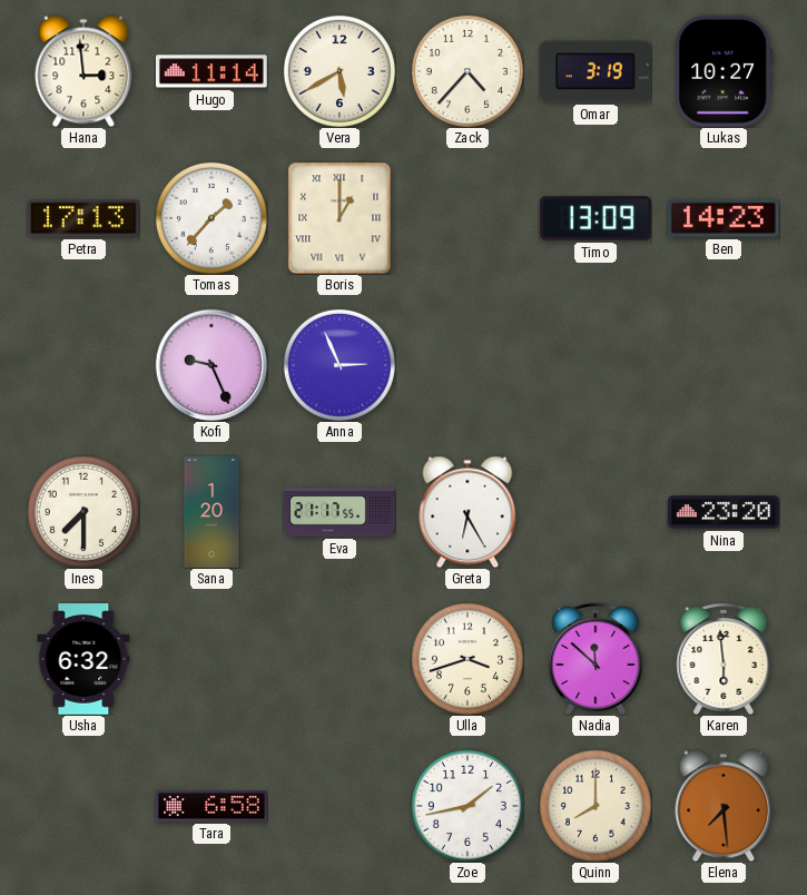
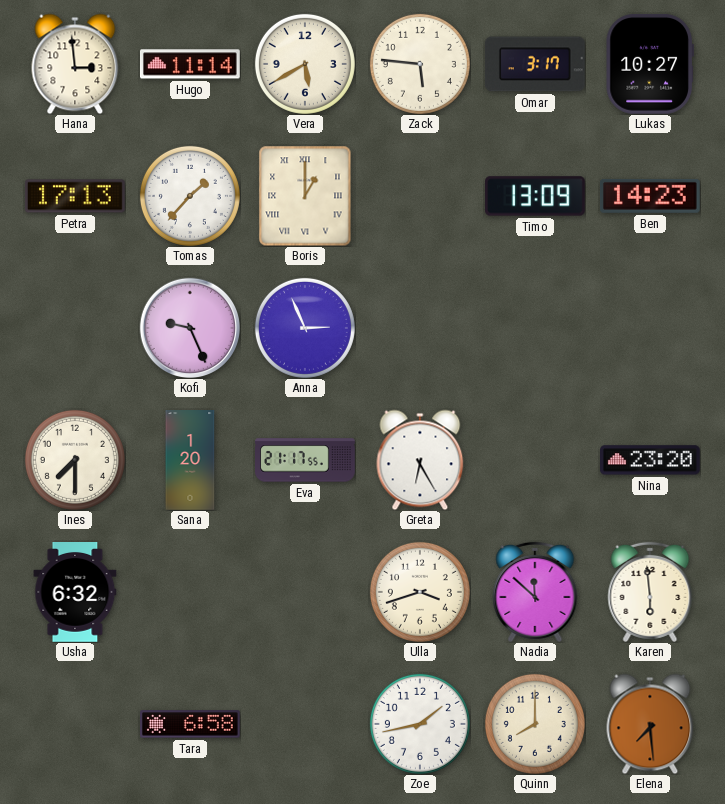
Zack: 4:37 -> 5:46 (420, 64)
Omar: 3:19 -> 3:17 (535, 64)
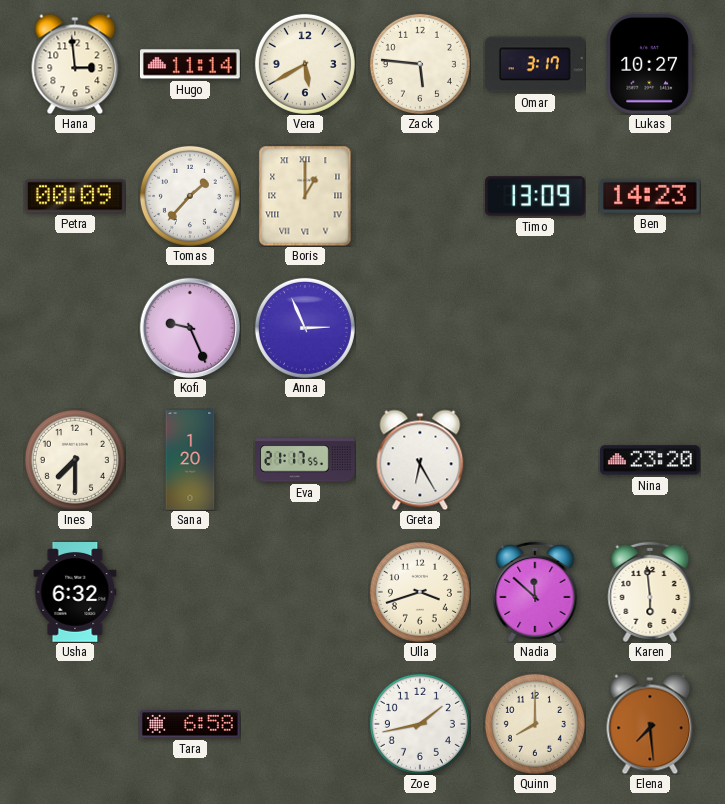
Petra: 17:13 -> 00:09 (76, 196)
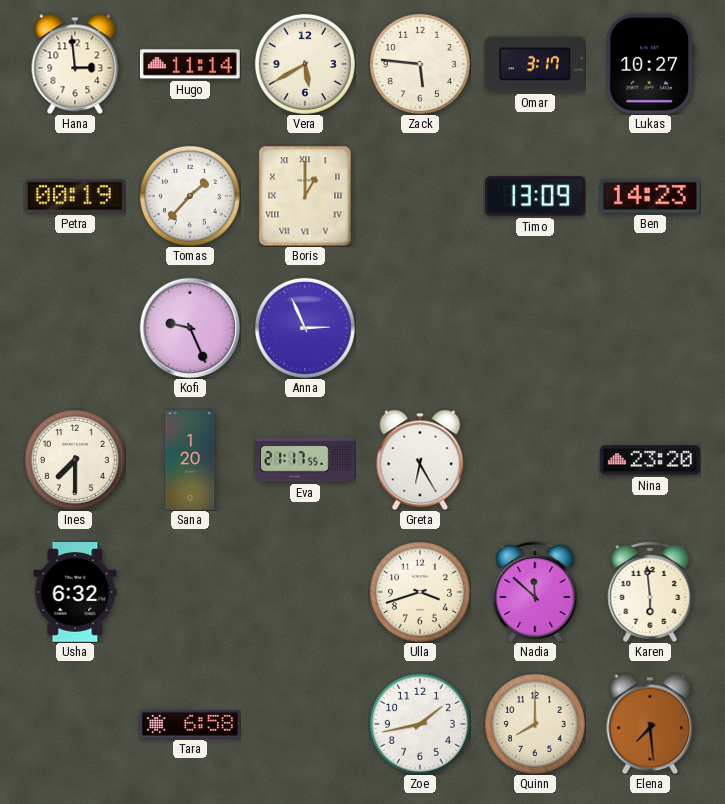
Petra: 00:09 -> 00:19 (76, 196)
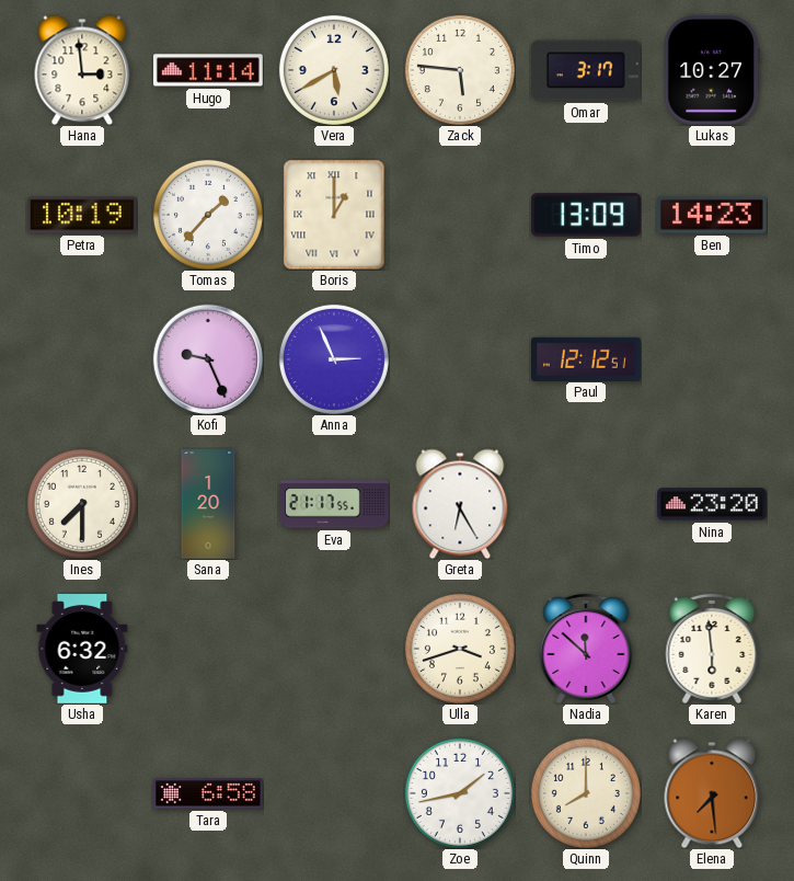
Petra: 00:19 -> 10:19 (83, 215)
Paul: none -> 12:12 (587, 358)
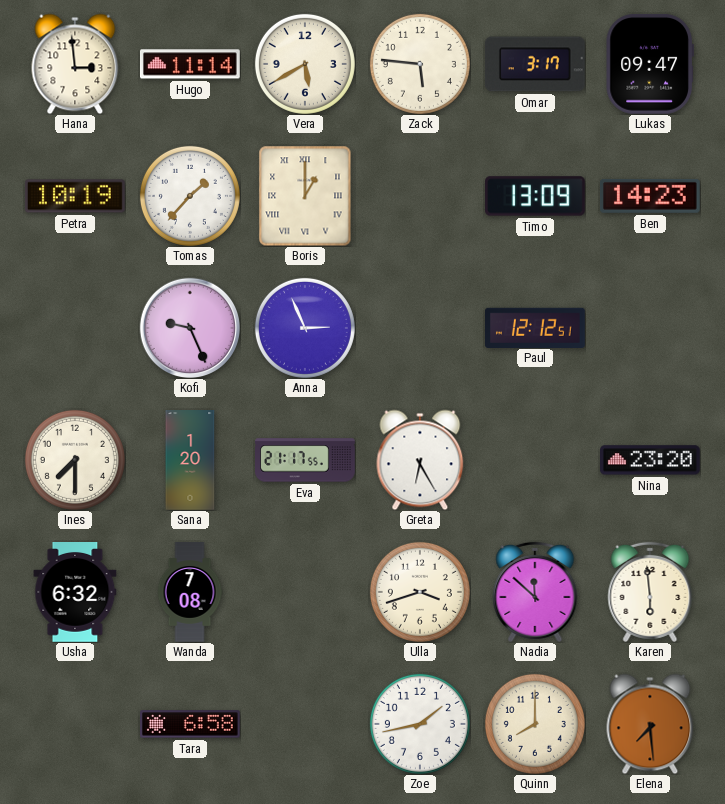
Lukas: 10:27 -> 09:47 (650, 64)
Wanda: none -> 7:08 (190, 592)
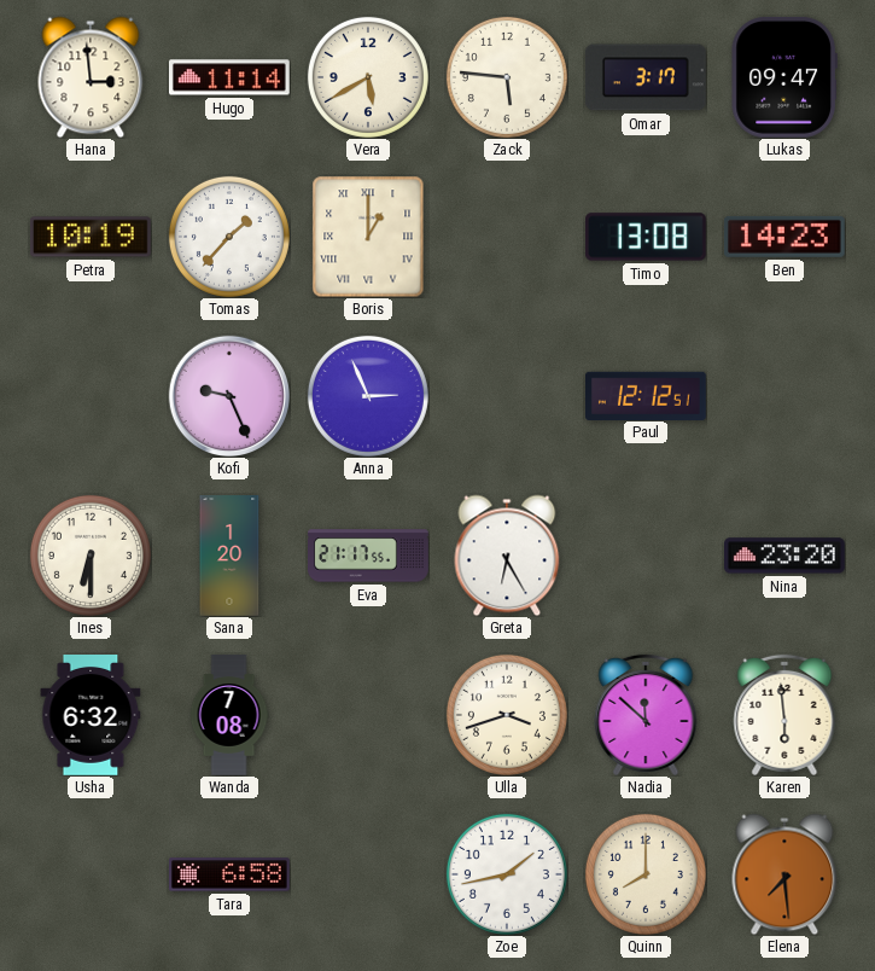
Timo: 13:09 -> 13:08 (647, 237)
Ines: 7:30 -> 6:30 (91, 556)
